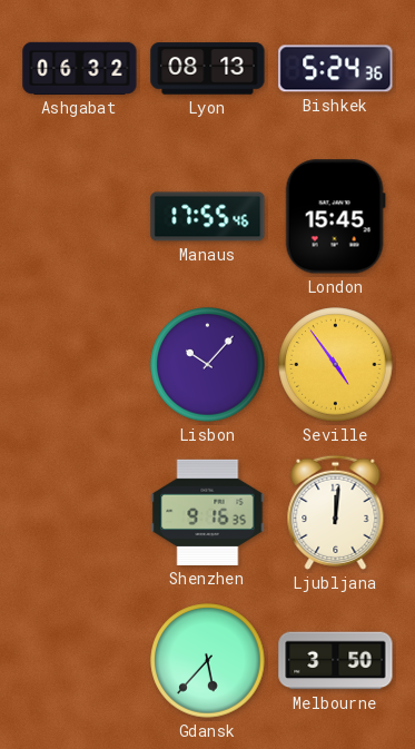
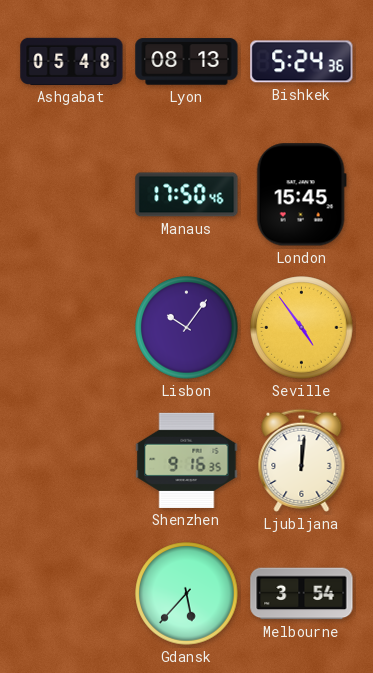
Ashgabat: 06:32 -> 05:48 (72, 61)
Manaus: 17:55 -> 17:50 (187, 195)
Lisbon: 10:07 -> 10:06 (187, 328)
Melbourne: 3:50 -> 3:54 (302, 594)
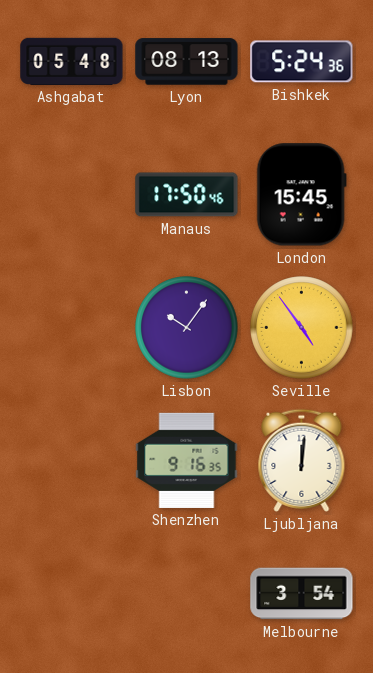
Gdansk: 5:37 -> none (187, 594)
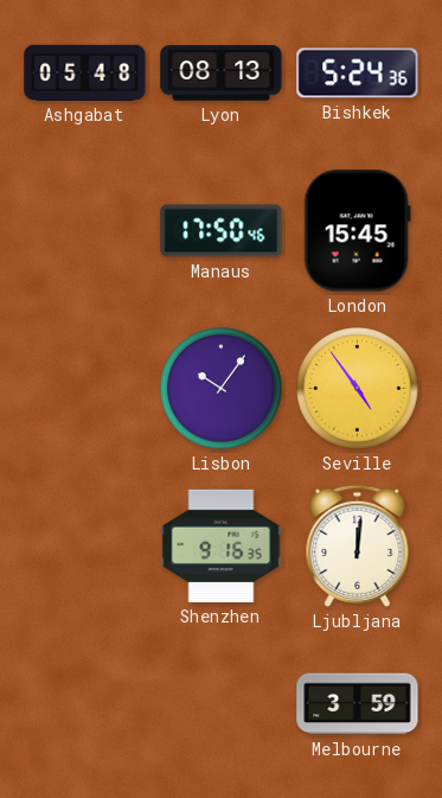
Melbourne: 3:54 -> 3:59 (358, 704)
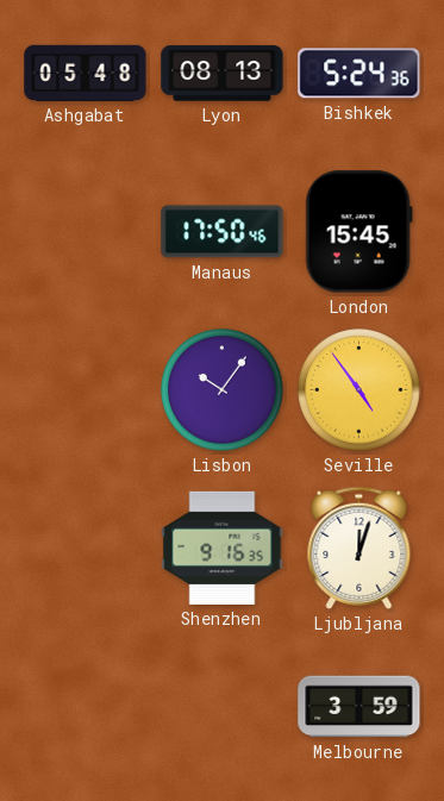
Ljubljana: 12:01 -> 12:03 (359, 547)
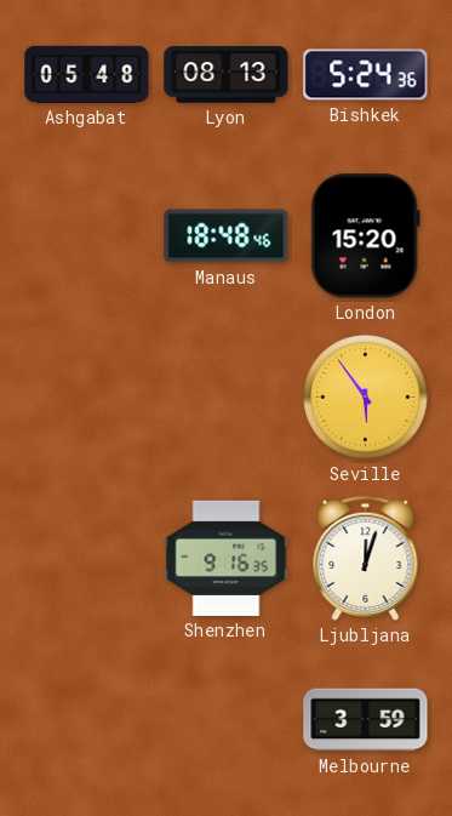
Manaus: 17:50 -> 18:48 (227, 236)
London: 15:45 -> 15:20 (365, 236)
Lisbon: 10:06 -> none (223, 390)
Seville: 4:54 -> 5:54 (366, 398)
